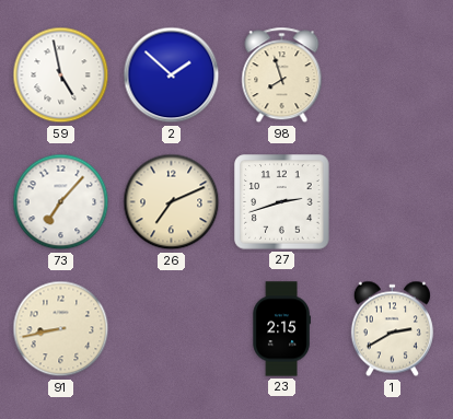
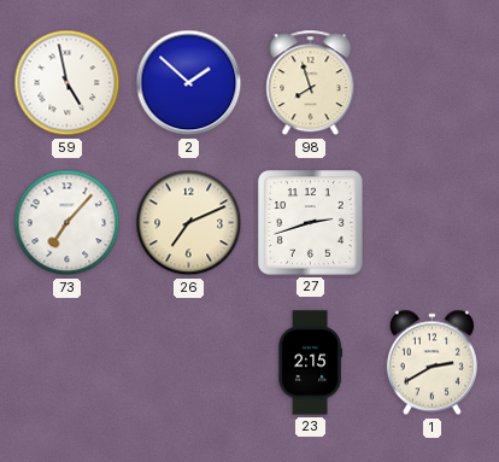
91: 8:43 -> none (61, 329)
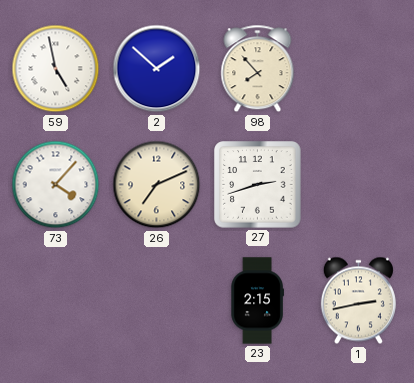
98: 7:57 -> 7:53 (258, 69)
73: 7:07 -> 4:07 (56, 185)
1: 2:40 -> 2:43 (358, 301)
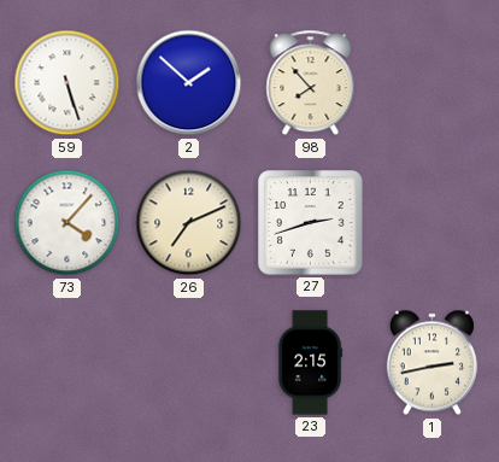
59: 4:58 -> 5:27 (67, 83)
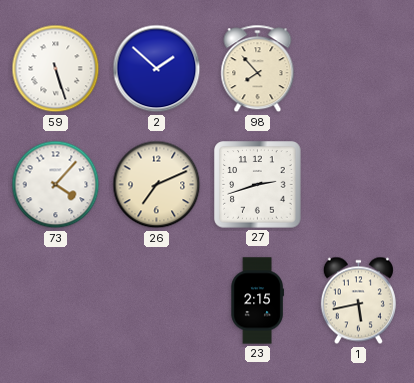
1: 2:43 -> 5:43 (358, 301)
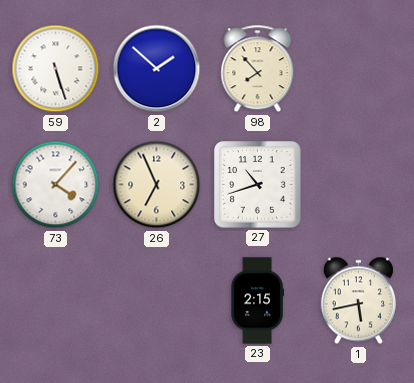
26: 7:11 -> 6:56 (157, 185)
27: 2:42 -> 10:42 (258, 185)
